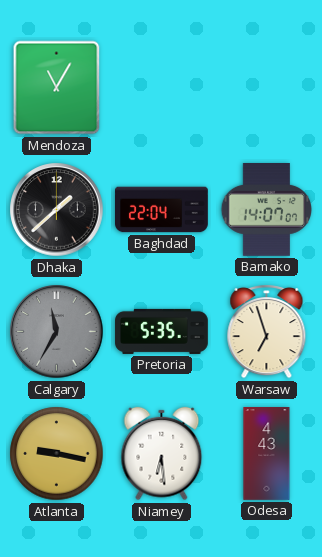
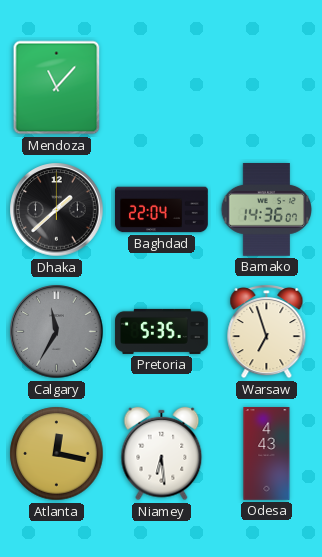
Mendoza: 11:05 -> 11:07 (57, 88)
Bamako: 14:07 -> 14:36 (266, 210)
Atlanta: 9:17 -> 12:17 (57, 454)
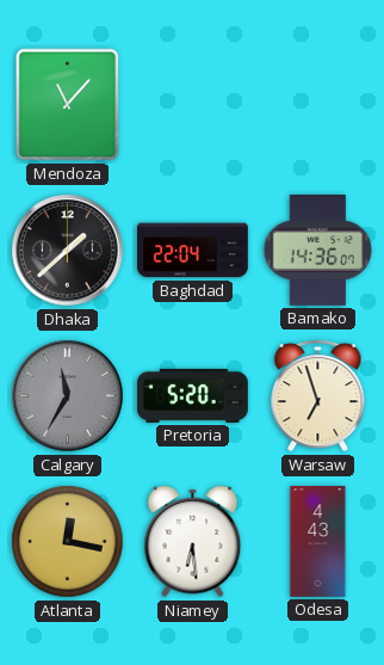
Pretoria: 5:35 -> 5:20 (193, 395)
